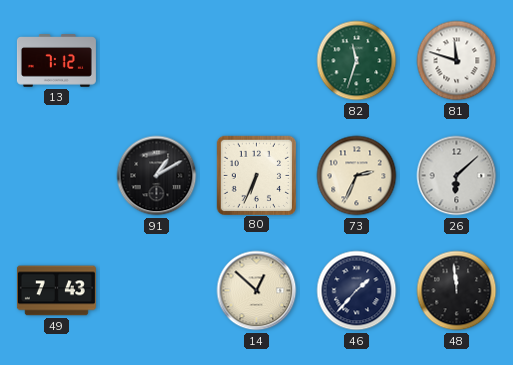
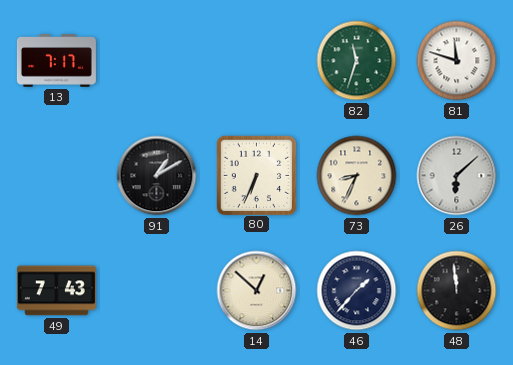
13: 7:12 -> 7:17 (56, 61)
73: 2:34 -> 8:34 (357, 176)
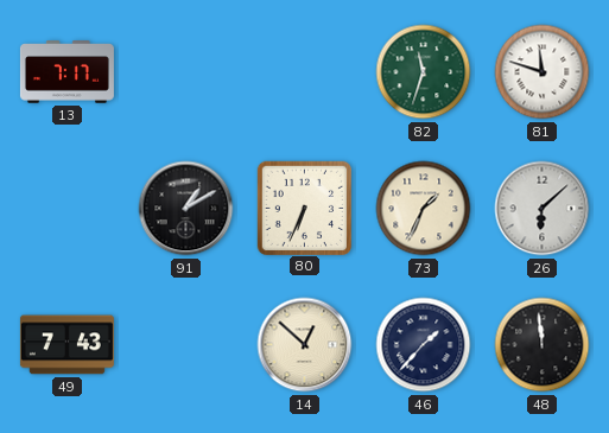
73: 8:34 -> 1:34 (424, 209)
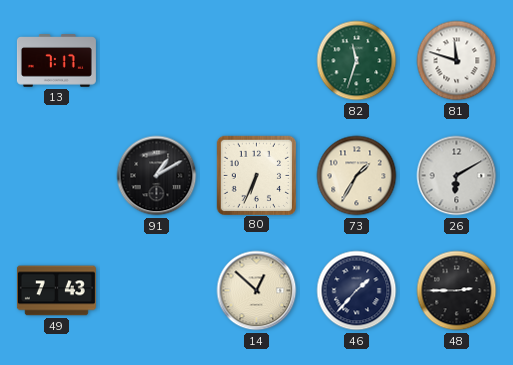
73: 1:34 -> 1:35 (357, 176)
26: 6:08 -> 6:10 (457, 176)
48: 11:59 -> 2:45 (457, 291)
